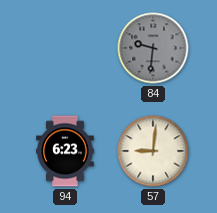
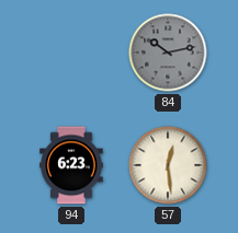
84: 9:31 -> 10:13 (168, 53)
57: 9:01 -> 12:29 (168, 165)
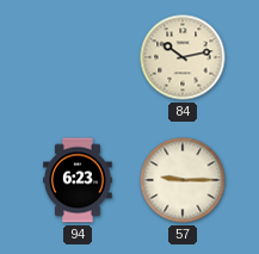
84 dial: grey -> cream (183, 57)
57: 12:29 -> 9:15 (183, 180)
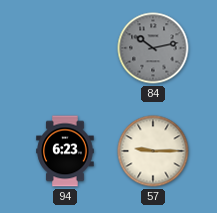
84 dial: cream -> grey (153, 48)
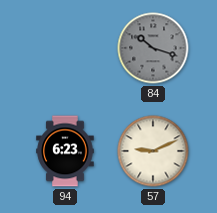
84: 10:13 -> 10:18 (153, 48)
57: 9:15 -> 9:11 (153, 151)
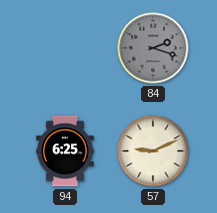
84: 10:18 -> 2:18 (153, 48)
94: 6:23 -> 6:25 (65, 151)
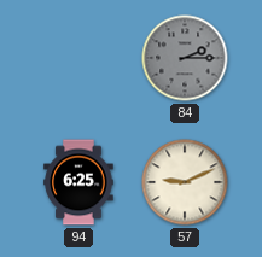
84: 2:18 -> 2:15 (185, 58)
